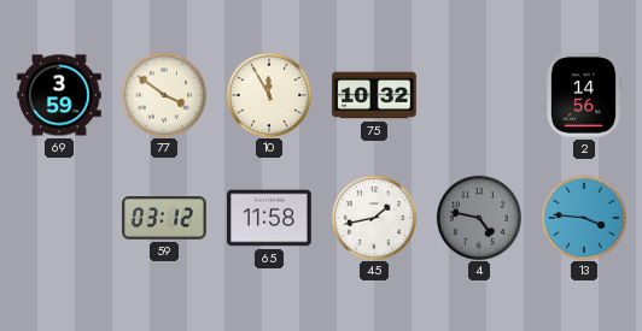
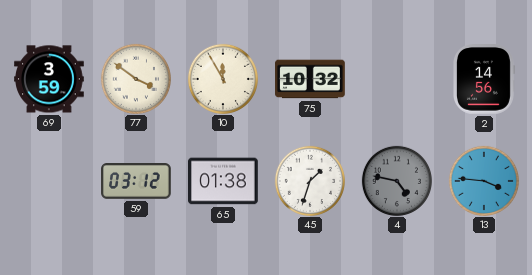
65: 11:58 -> 01:38 (223, 181)
45: 1:43 -> 1:33 (309, 180)
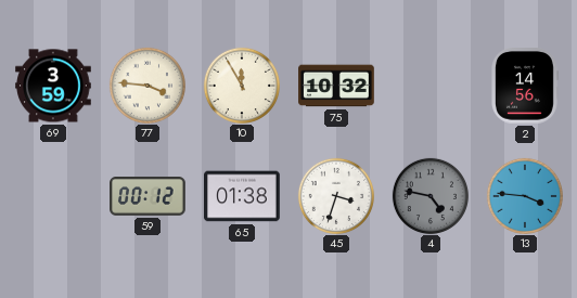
77: 3:51 -> 3:46 (146, 85)
59: 03:12 -> 00:12 (148, 197)
45: 1:33 -> 3:33 (335, 195)
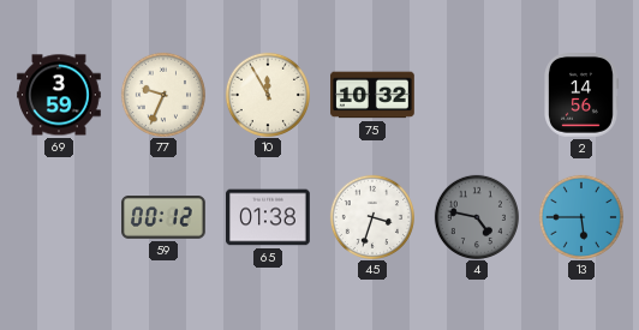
77: 3:46 -> 9:34 (162, 94)
13: 3:46 -> 5:45 (580, 216)
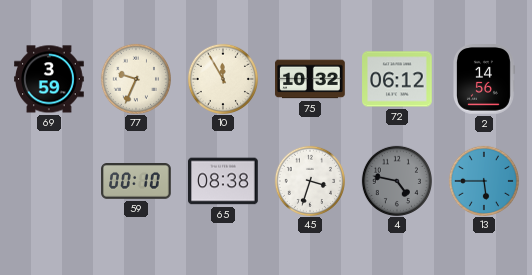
72: none -> 06:12 (397, 79)
59: 00:12 -> 00:10 (136, 182)
65: 01:38 -> 08:38 (223, 181)
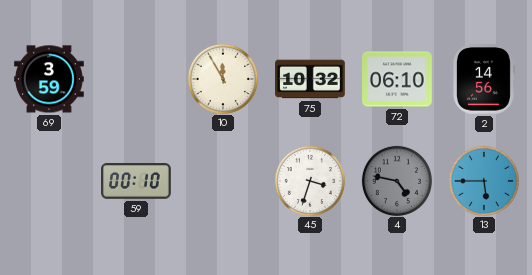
77: 9:34 -> none (135, 78)
72: 06:12 -> 06:10 (397, 79)
65: 08:38 -> none (223, 181)
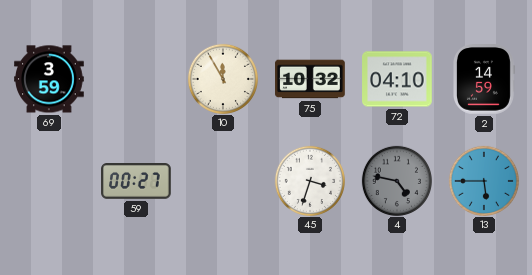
72: 06:10 -> 04:10 (397, 79)
2: 14:56 -> 14:59 (484, 80)
59: 00:10 -> 00:27 (136, 182)
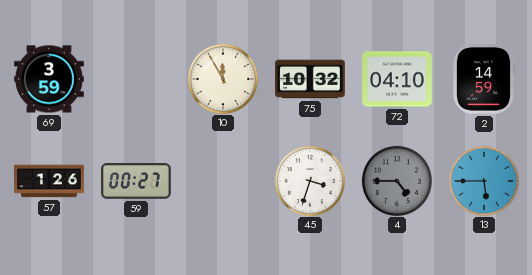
57: none -> 1:26 (49, 181)
4: 4:47 -> 4:45 (396, 180)
